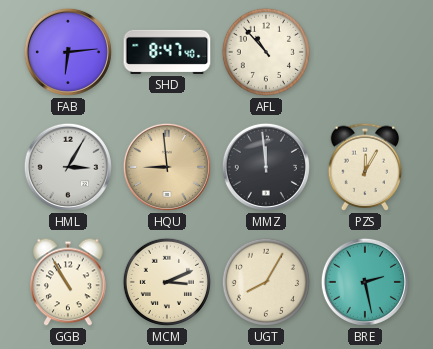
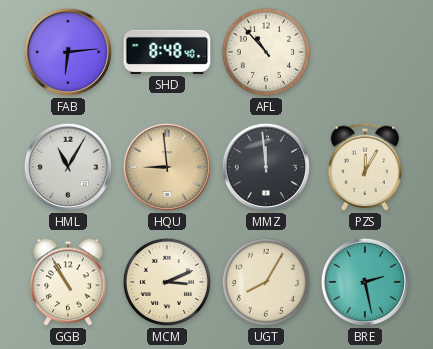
SHD: 8:47 -> 8:48 (167, 52)
HML: 3:05 -> 11:05 (68, 167)
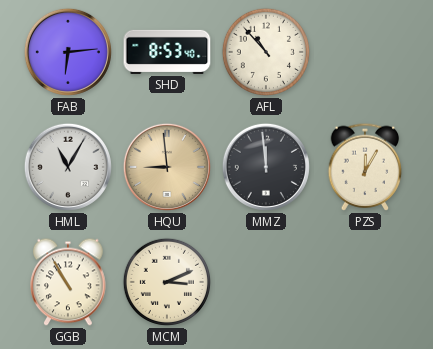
SHD: 8:48 -> 8:53 (167, 52)
UGT: 8:05 -> none (266, 282)
BRE: 2:28 -> none (365, 282)
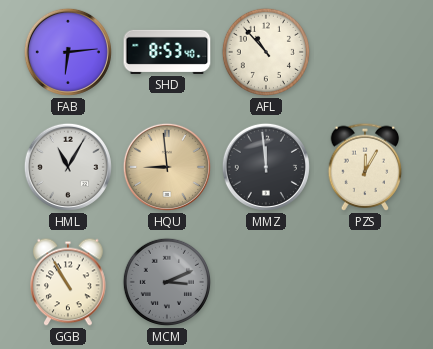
MCM dial: cream -> grey (167, 282)
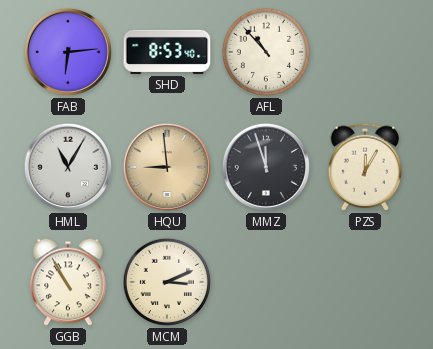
MMZ: 11:59 -> 11:57 (266, 167)
MCM dial: grey -> cream (167, 282)
